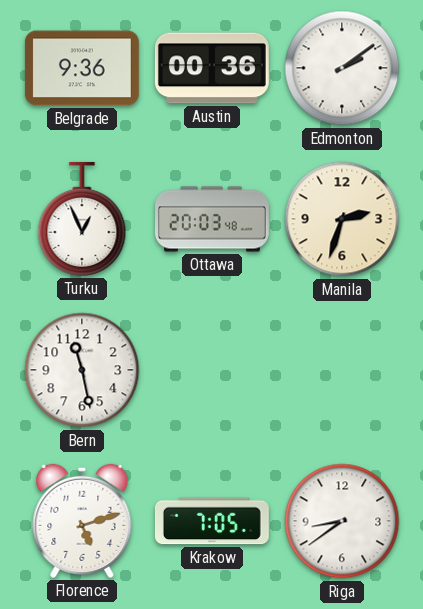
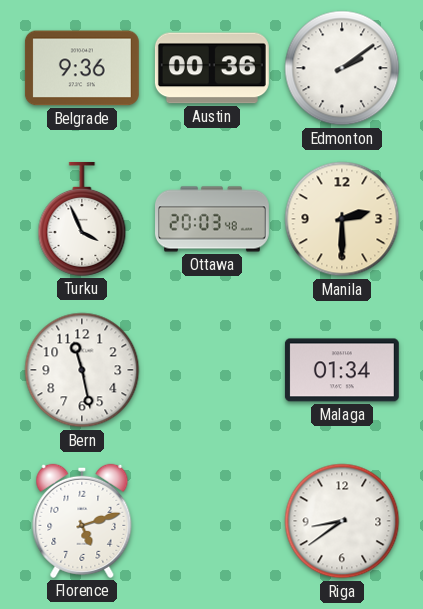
Turku: 12:56 -> 3:56 (82, 219)
Manila: 2:33 -> 2:30 (342, 219)
Malaga: none -> 01:34 (342, 370)
Krakow: 7:05 -> none (212, 521)
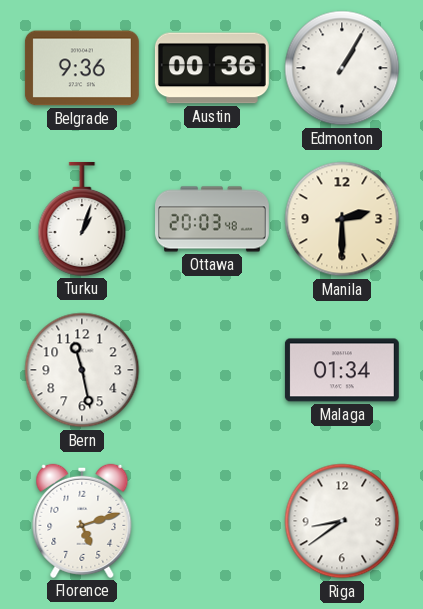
Edmonton: 2:09 -> 1:05 (342, 68)
Turku: 3:56 -> 1:03 (82, 219)
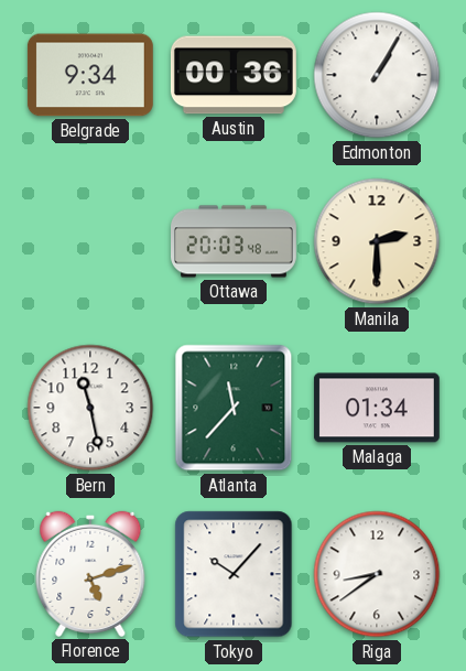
Belgrade: 9:36 -> 9:34 (90, 75)
Turku: 1:03 -> none (82, 219)
Atlanta: none -> 11:37 (234, 408)
Tokyo: none -> 10:07 (234, 574)
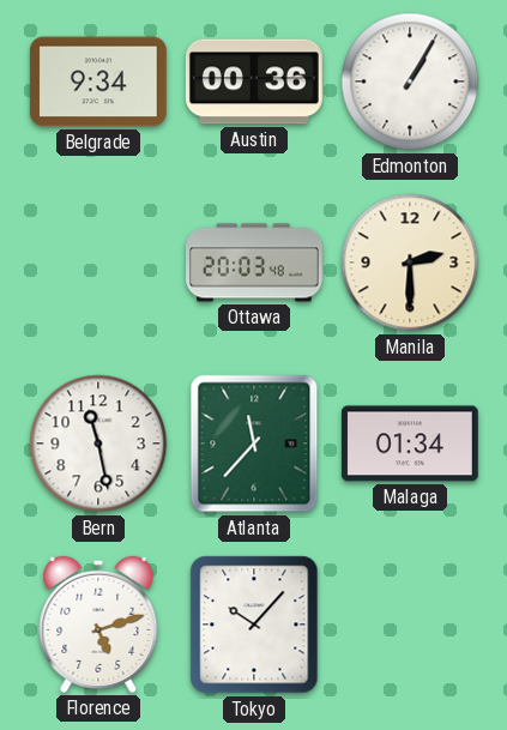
Riga: 8:39 -> none (377, 574)
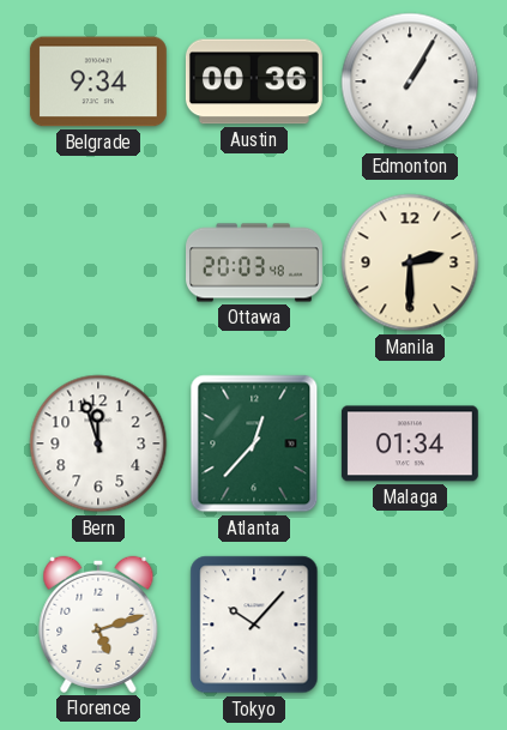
Bern: 11:28 -> 11:57 (98, 444)
Atlanta: 11:37 -> 12:37 (254, 444)
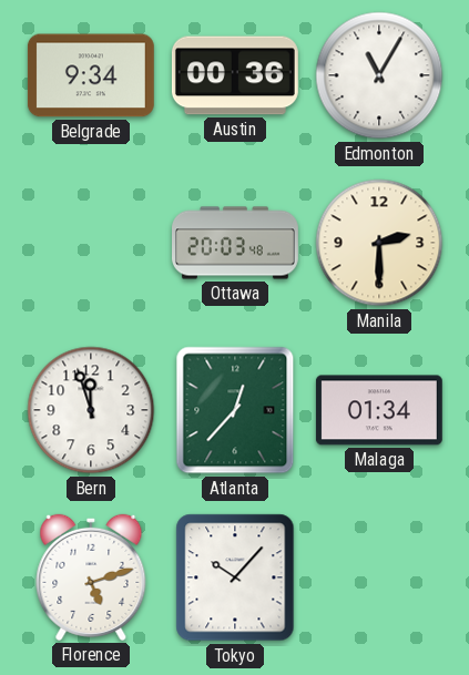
Edmonton: 1:05 -> 11:05 (379, 75)
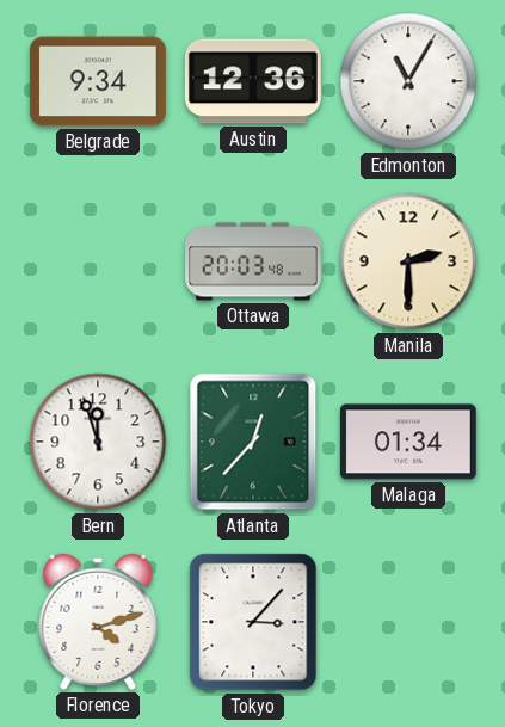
Austin: 00:36 -> 12:36 (253, 81)
Florence: 5:12 -> 4:12 (98, 622)
Tokyo: 10:07 -> 3:07 (253, 622)
